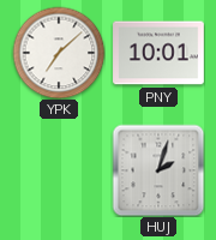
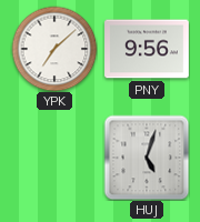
PNY: 10:01 -> 9:56 (147, 49)
HUJ: 2:03 -> 5:03 (147, 158)
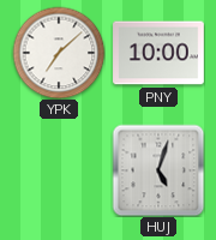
PNY: 9:56 -> 10:00 (158, 53)
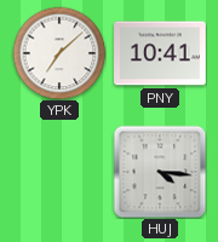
PNY: 10:00 -> 10:41 (160, 53)
HUJ: 5:03 -> 4:16 (160, 172)
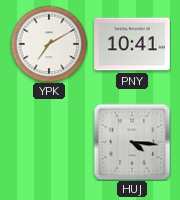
YPK: 7:08 -> 7:10 (49, 44)
